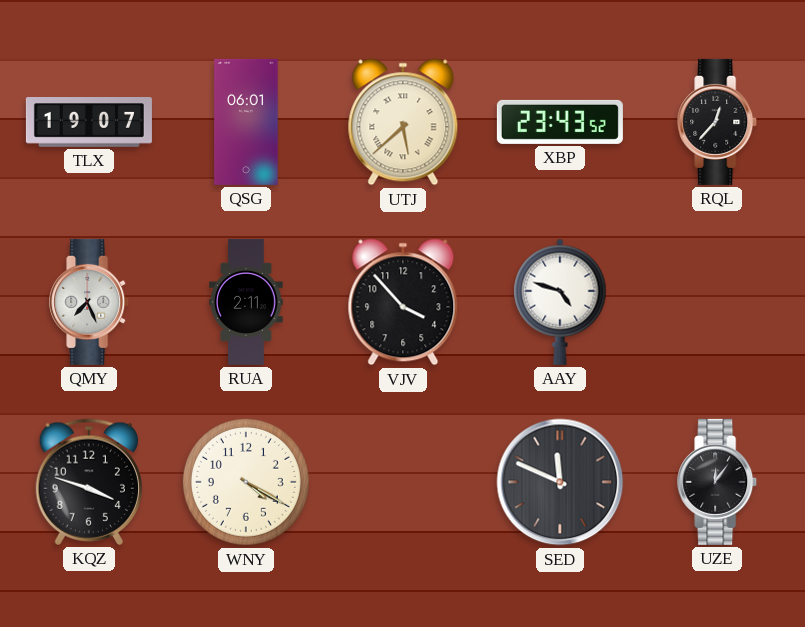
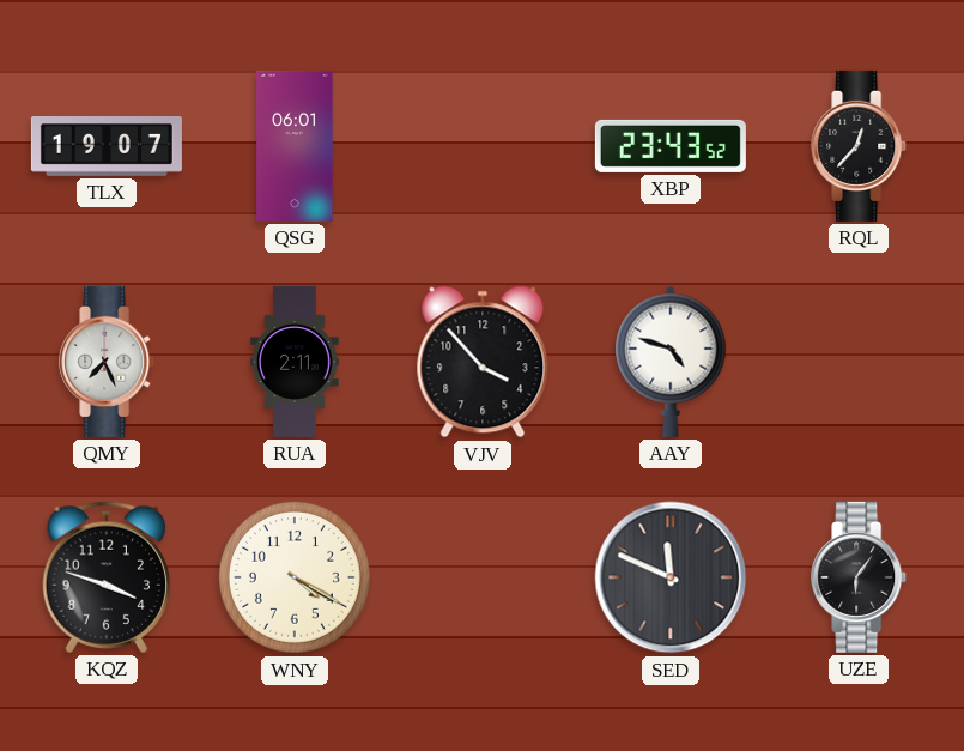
UTJ: 5:38 -> none (403, 122)
UZE: 12:06 -> 6:06 (860, 577)
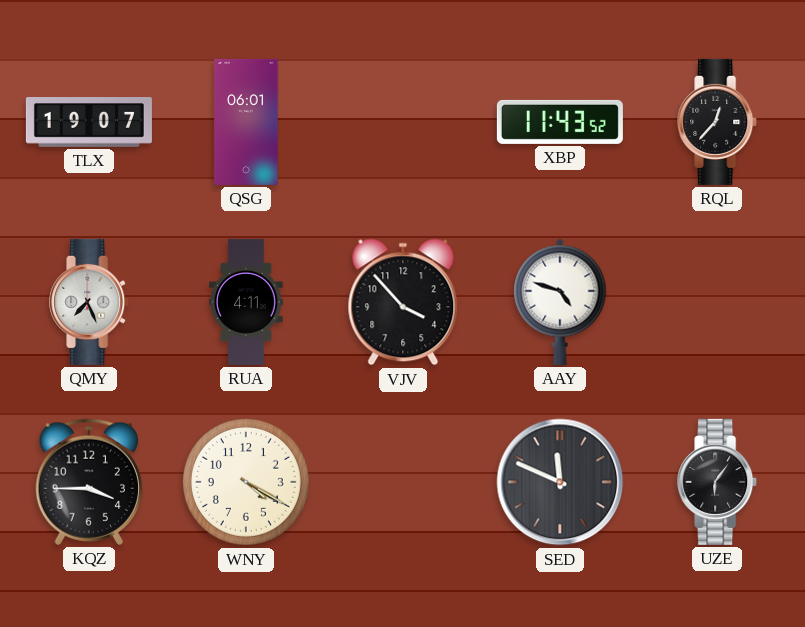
XBP: 23:43 -> 11:43 (560, 122)
RUA: 2:11 -> 4:11 (247, 302)
KQZ: 3:48 -> 3:45 (88, 482)
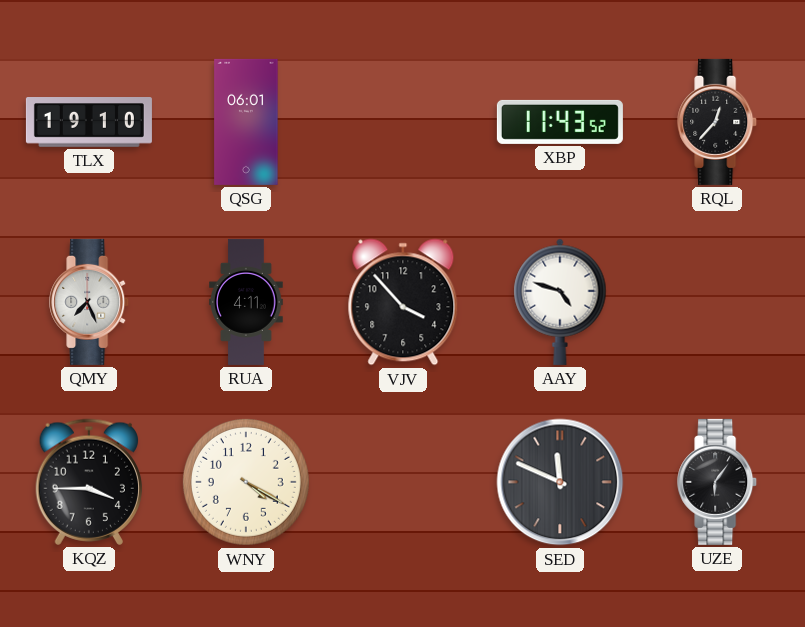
TLX: 19:07 -> 19:10 (89, 123)
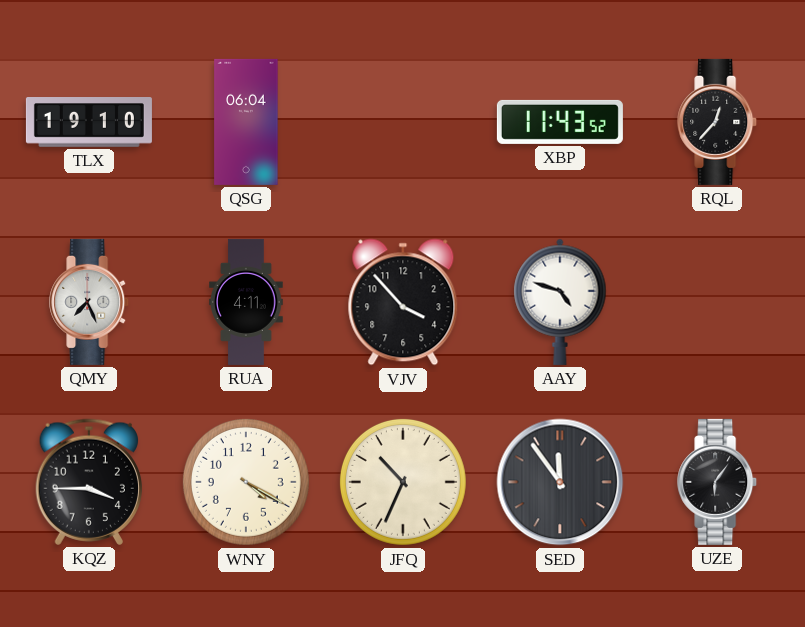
QSG: 06:01 -> 06:04 (246, 122)
JFQ: none -> 10:34 (403, 482)
SED: 11:49 -> 11:54 (560, 482)
